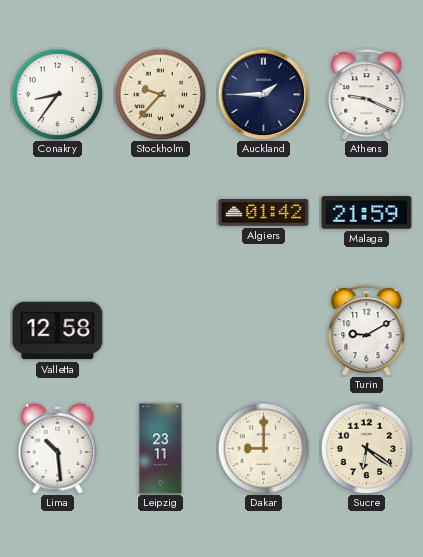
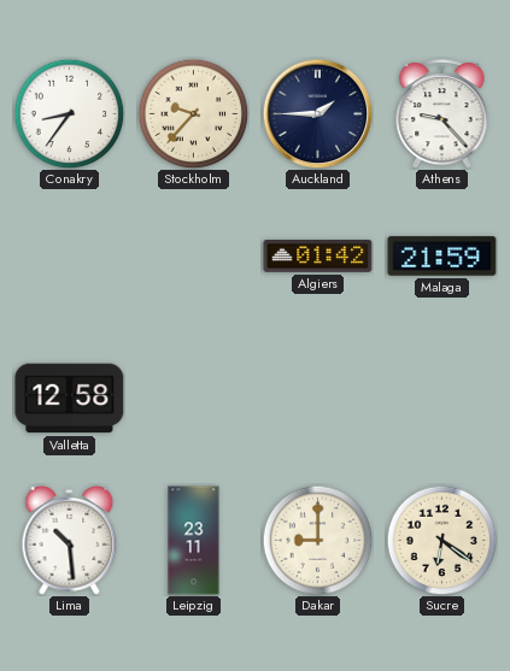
Athens: 9:19 -> 9:23 (442, 114)
Turin: 9:10 -> none (367, 331)
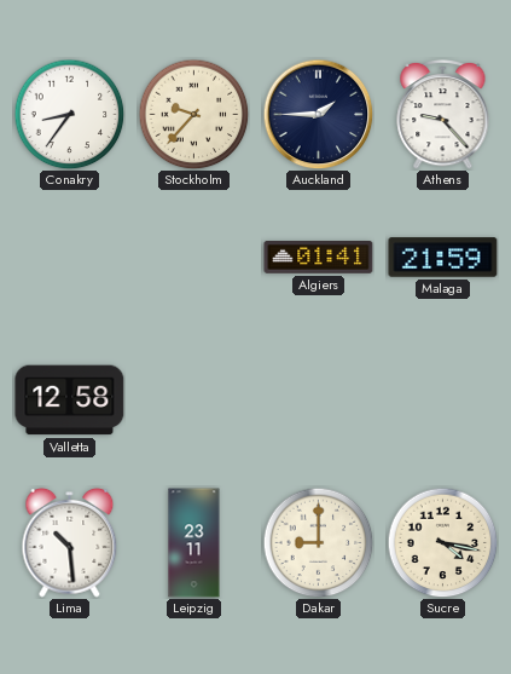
Algiers: 01:42 -> 01:41 (319, 258)
Sucre: 6:21 -> 4:17 (442, 542)
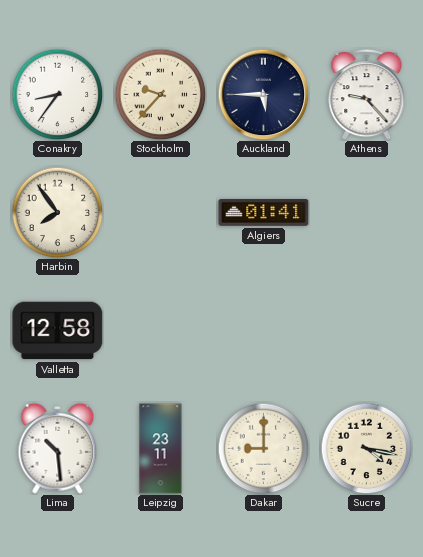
Auckland: 1:45 -> 5:45 (263, 94)
Harbin: none -> 7:54 (57, 212)
Malaga: 21:59 -> none (443, 258)
